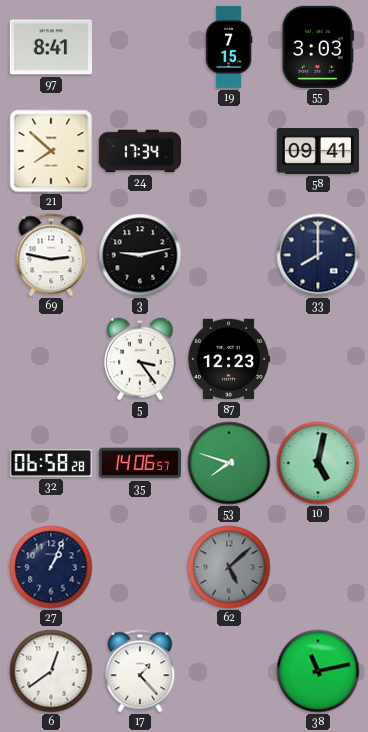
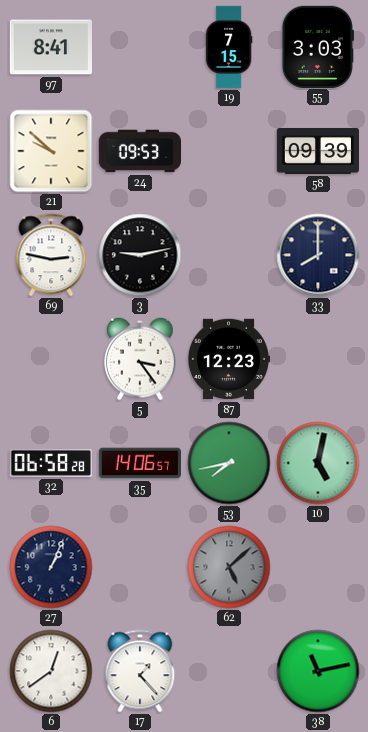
21: 7:52 -> 9:52 (51, 151)
24: 17:34 -> 09:53 (139, 151)
58: 09:41 -> 09:39 (317, 151)
53: 7:48 -> 7:43 (229, 463)
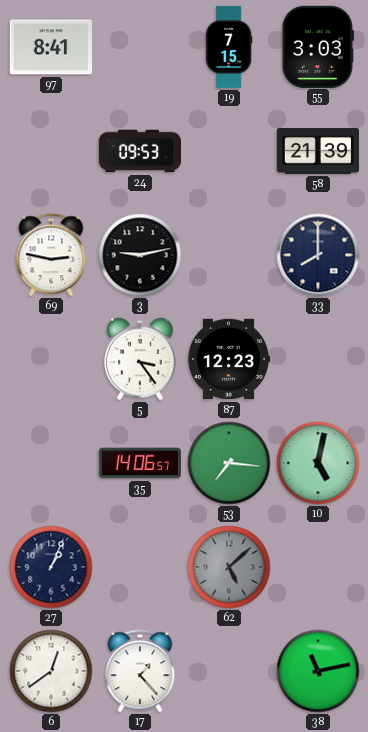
21: 9:52 -> none (51, 151)
58: 09:39 -> 21:39 (317, 151)
32: 06:58 -> none (50, 463)
53: 7:43 -> 7:16 (229, 463)
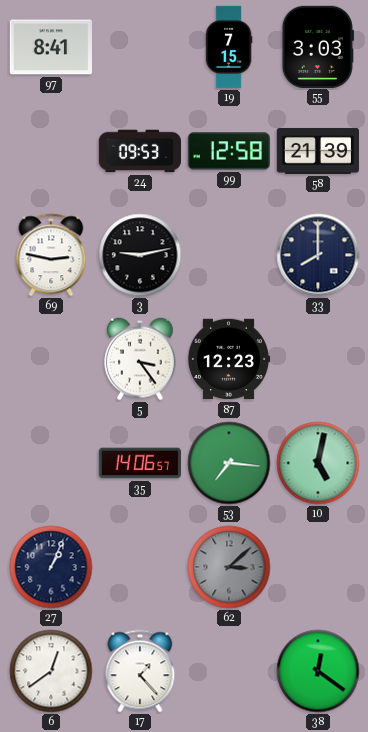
99: none -> 12:58 (228, 151)
62: 5:08 -> 3:08 (229, 567)
38: 11:13 -> 12:21 (318, 671)
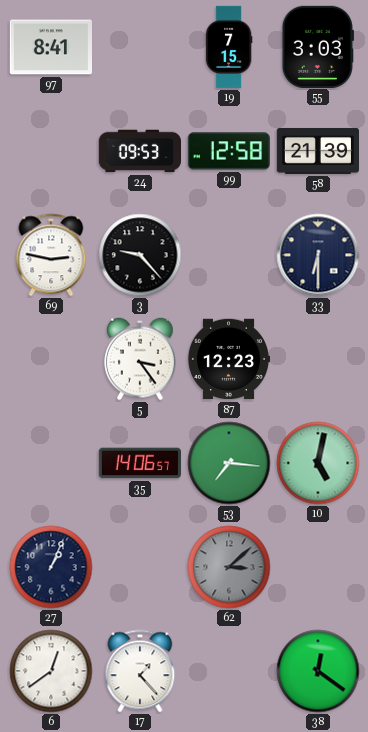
3: 9:13 -> 9:23 (140, 255)
33: 8:00 -> 6:30 (318, 255)
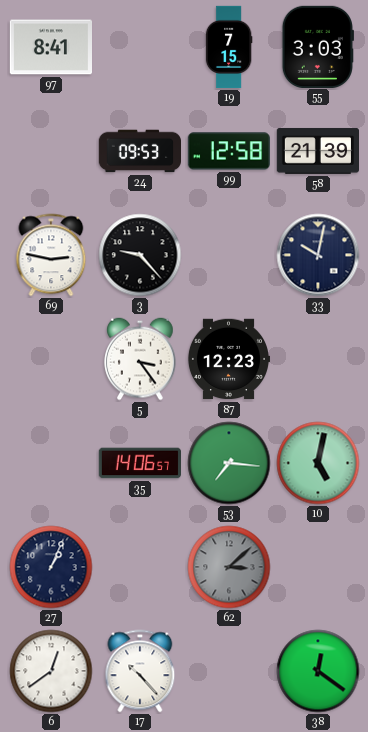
33: 6:30 -> 10:02 (318, 255)
17: 1:23 -> 10:23 (140, 671)
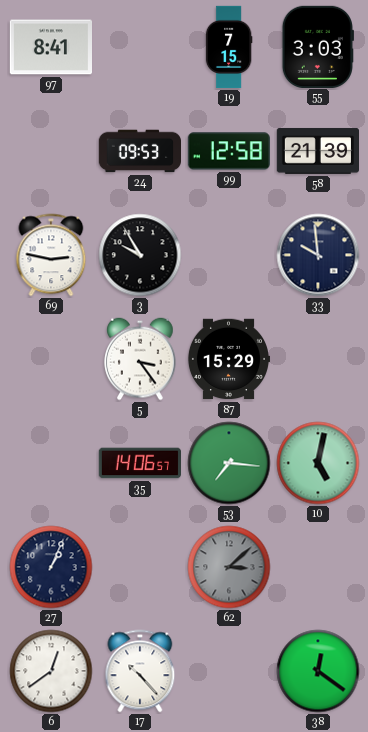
3: 9:23 -> 9:55 (140, 255)
33: 10:02 -> 9:59 (318, 255)
87: 12:23 -> 15:29 (228, 359)
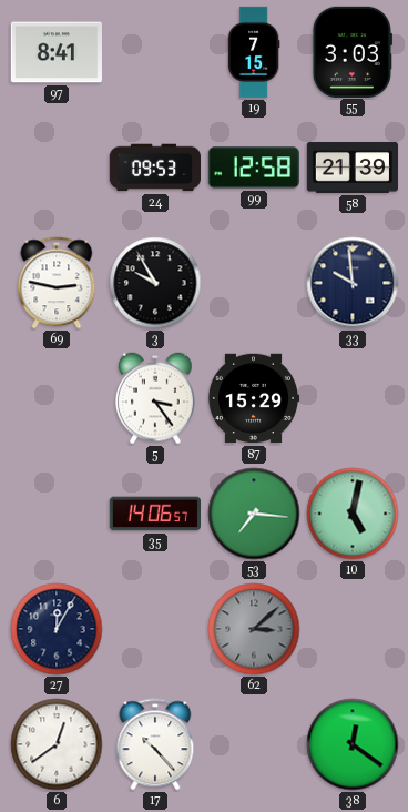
27: 1:04 -> 12:05 (57, 629)
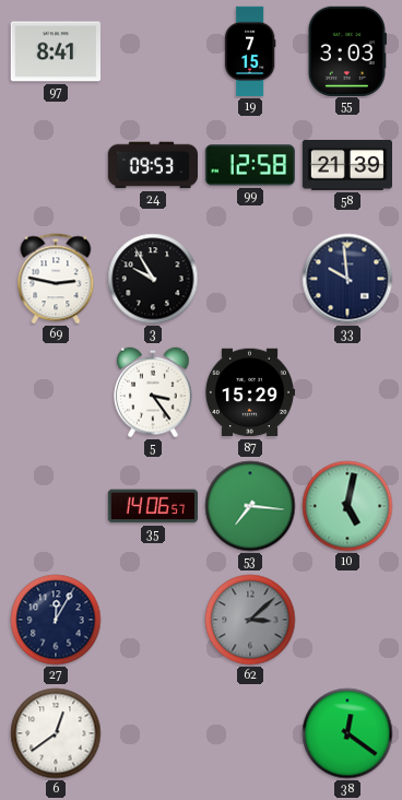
17: 10:23 -> none (155, 744)
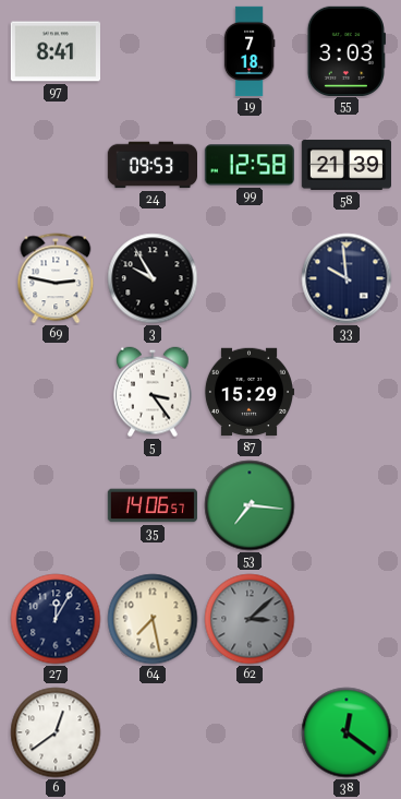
19: 7:15 -> 7:18 (250, 51)
10: 5:02 -> none (347, 506)
64: none -> 7:28 (153, 619)
